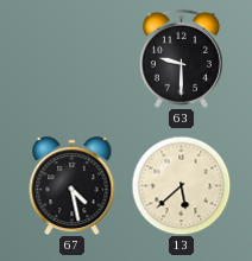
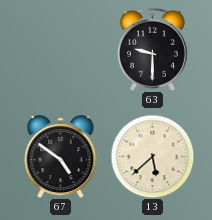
67: 4:28 -> 4:51 (61, 157)
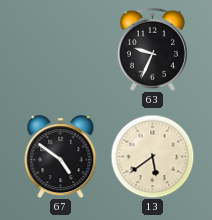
63: 9:30 -> 9:34 (152, 49)
13: 5:38 -> 5:39 (152, 156)
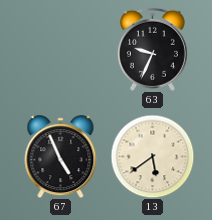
67: 4:51 -> 4:56 (61, 157)
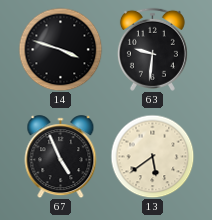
14: none -> 3:48 (60, 49)
63: 9:34 -> 9:31 (152, 49)
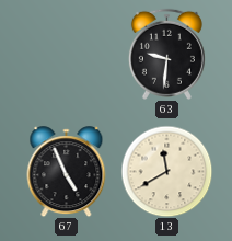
14: 3:48 -> none (60, 49)
13: 5:39 -> 11:40 (166, 171)
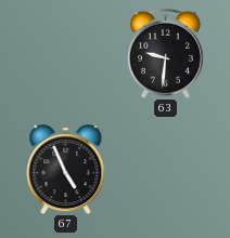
13: 11:40 -> none (166, 171)
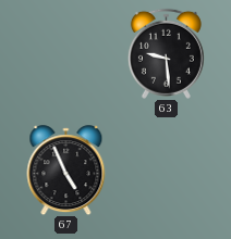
63: 9:31 -> 9:29 (166, 53)
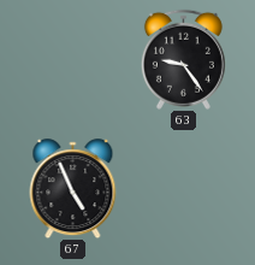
63: 9:29 -> 9:24 (183, 59)
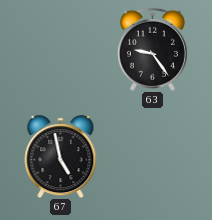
67: 4:56 -> 4:58 (61, 157)
